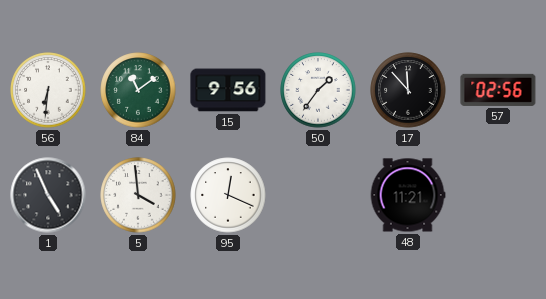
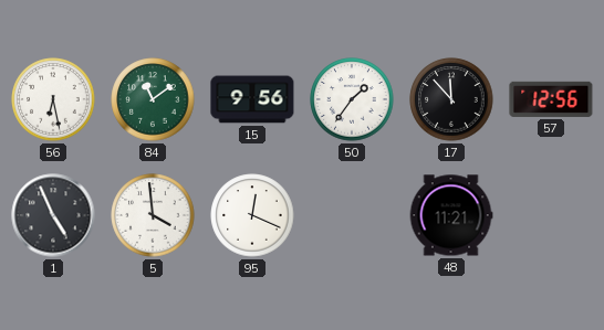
56: 6:31 -> 6:28 (53, 99)
57: 02:56 -> 12:56 (551, 99)
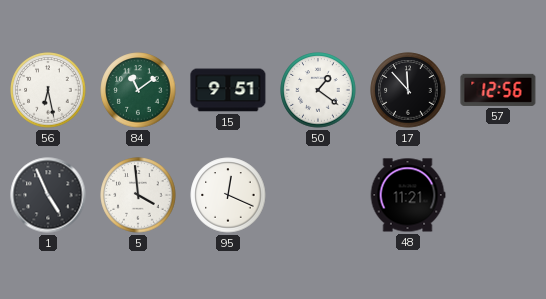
15: 9:56 -> 9:51 (228, 90)
50: 1:36 -> 1:21 (318, 90)
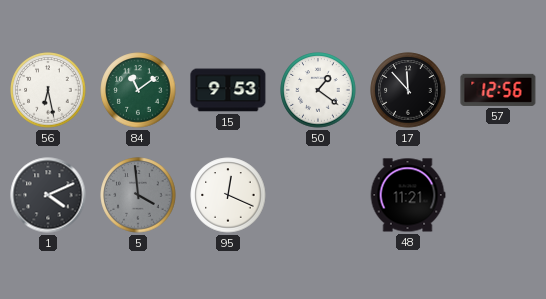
15: 9:51 -> 9:53 (228, 90)
1: 4:56 -> 4:11 (48, 195)
5 dial: white -> grey (138, 195)
